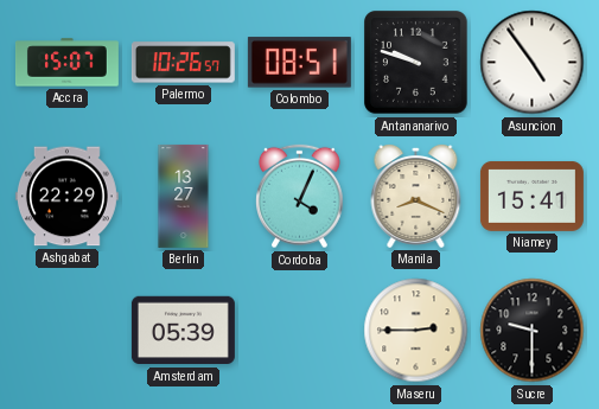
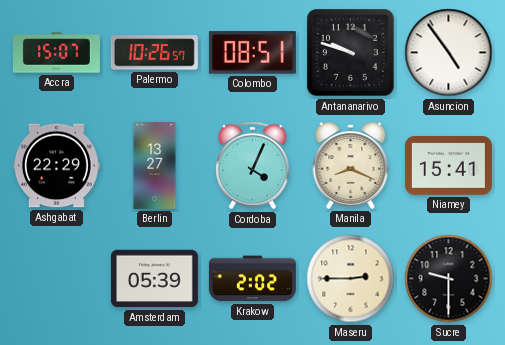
Krakow: none -> 2:02 (252, 279)
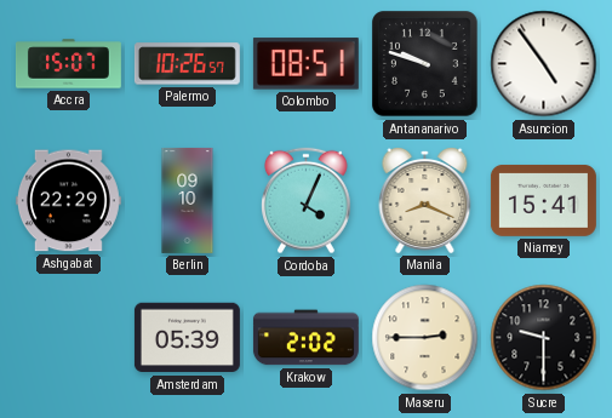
Berlin: 13:27 -> 09:10 (188, 200)
